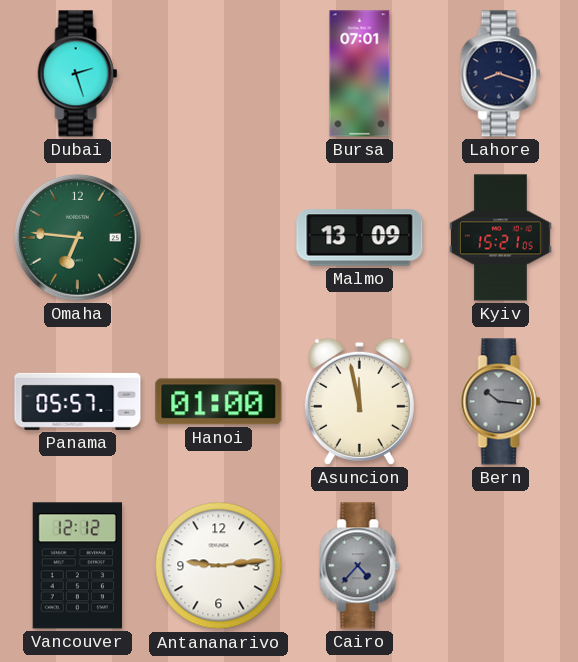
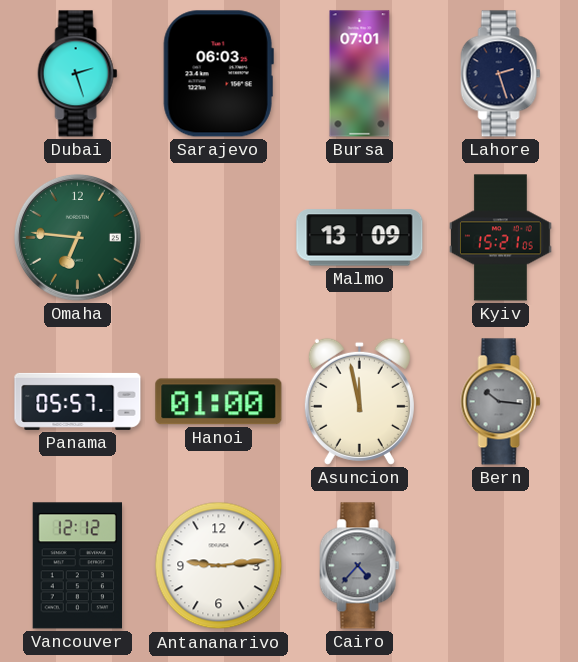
Sarajevo: none -> 06:03 (218, 74)
Lahore: 8:18 -> 2:27 (501, 74)
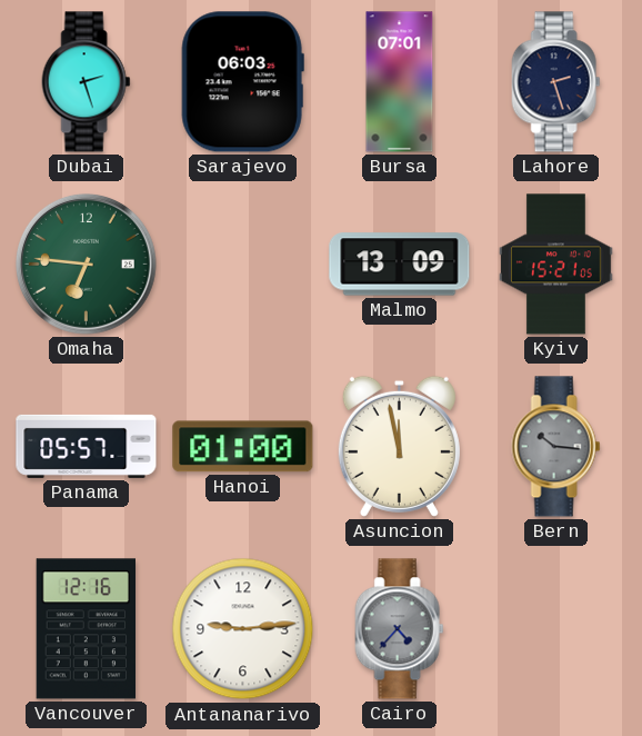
Vancouver: 12:12 -> 12:16 (86, 629)
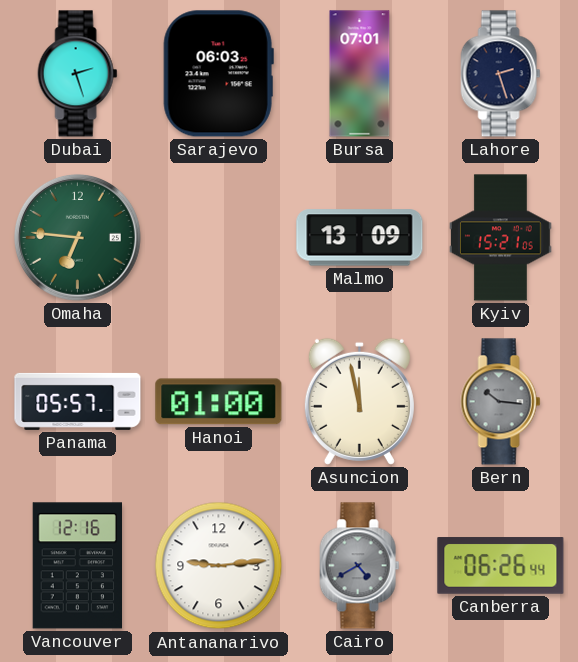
Cairo: 4:37 -> 4:40 (360, 566)
Canberra: none -> 06:26 (501, 566)
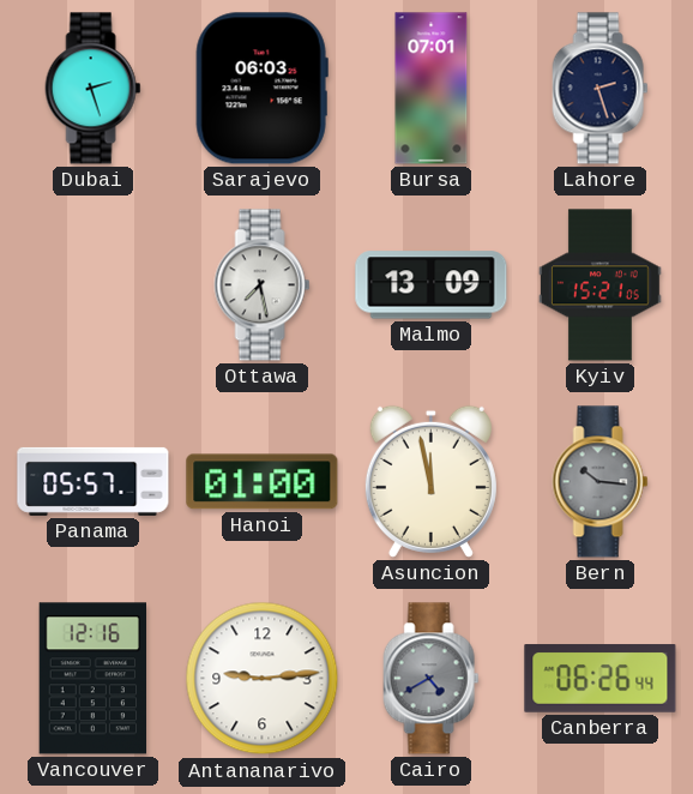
Omaha: 6:46 -> none (77, 237)
Ottawa: none -> 7:28 (263, 285)
